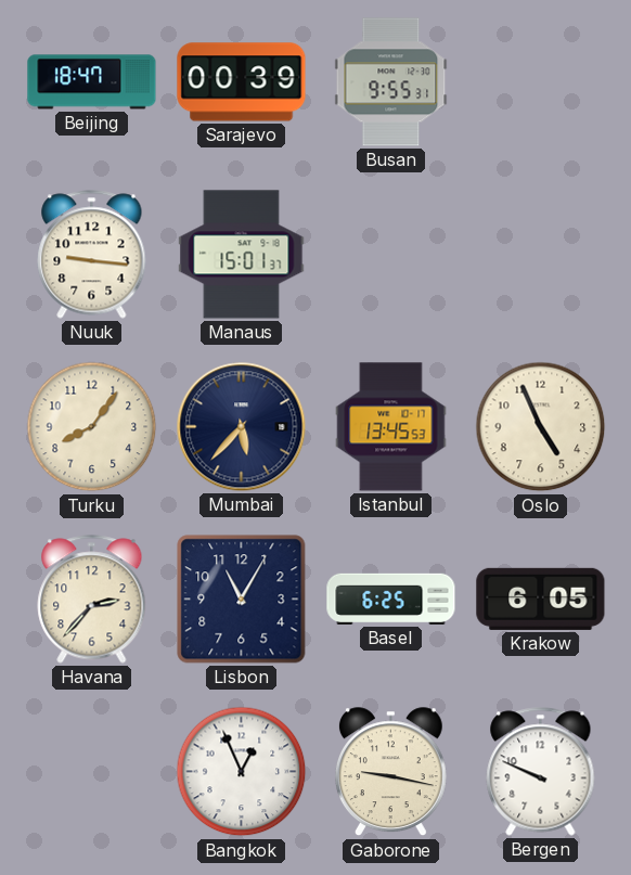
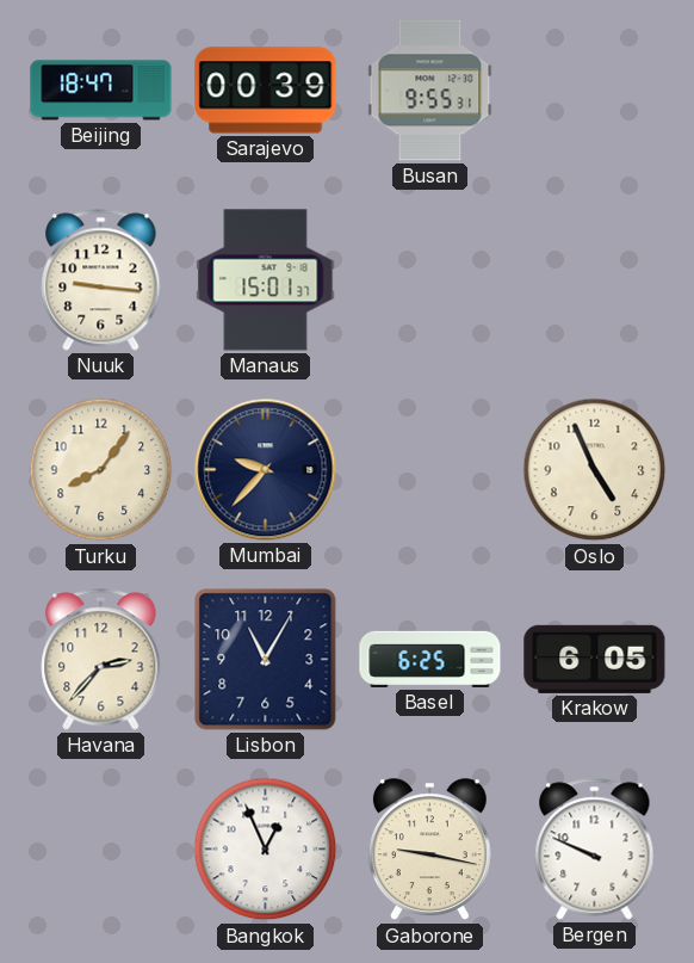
Mumbai: 5:37 -> 9:37 (266, 470)
Istanbul: 13:45 -> none (391, 427)
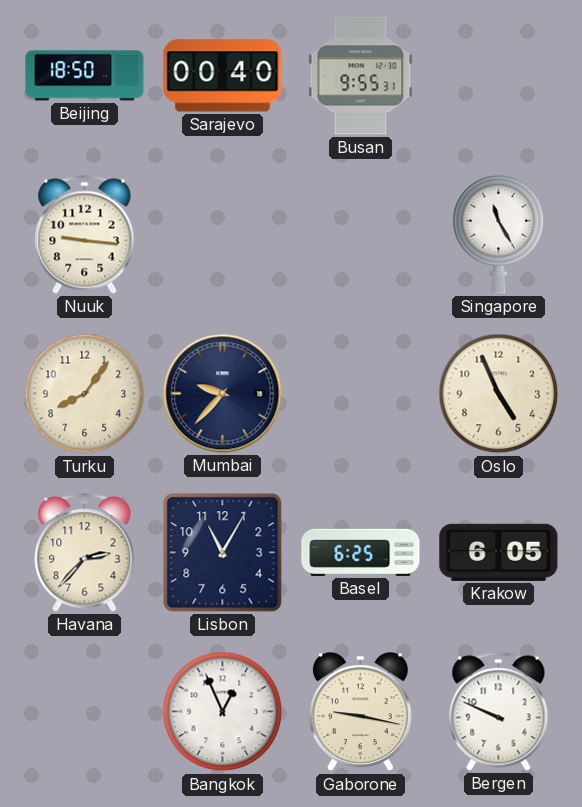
Beijing: 18:47 -> 18:50 (85, 76)
Sarajevo: 00:39 -> 00:40 (223, 76)
Manaus: 15:01 -> none (266, 280)
Singapore: none -> 11:25 (499, 234)
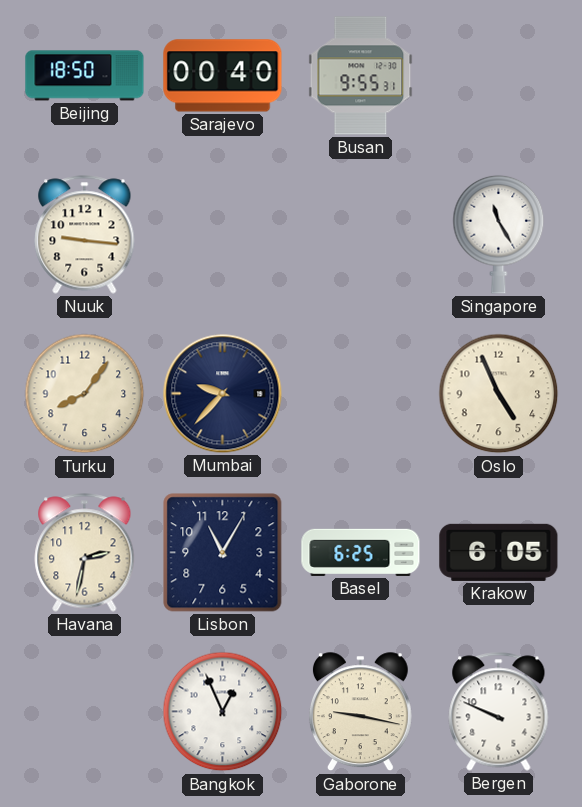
Havana: 2:37 -> 2:32 (85, 553)
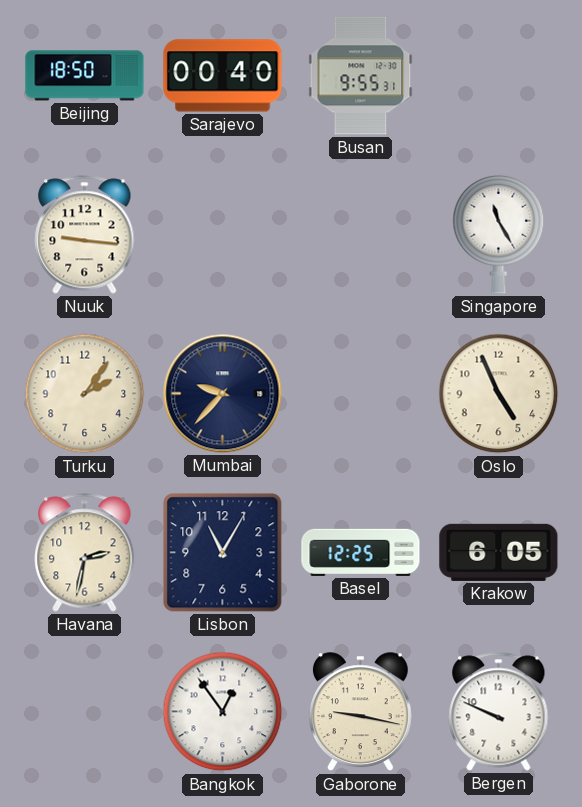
Turku: 8:06 -> 2:06 (85, 394)
Basel: 6:25 -> 12:25 (361, 552)
Bangkok: 12:56 -> 12:54 (223, 712)
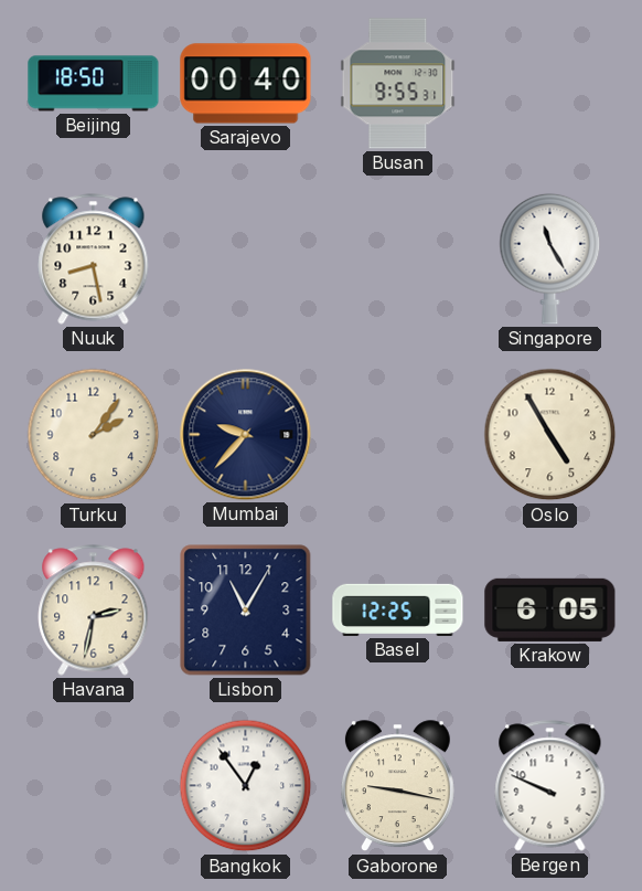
Nuuk: 9:16 -> 8:28 (94, 259)
Oslo: 4:56 -> 4:55 (550, 435)
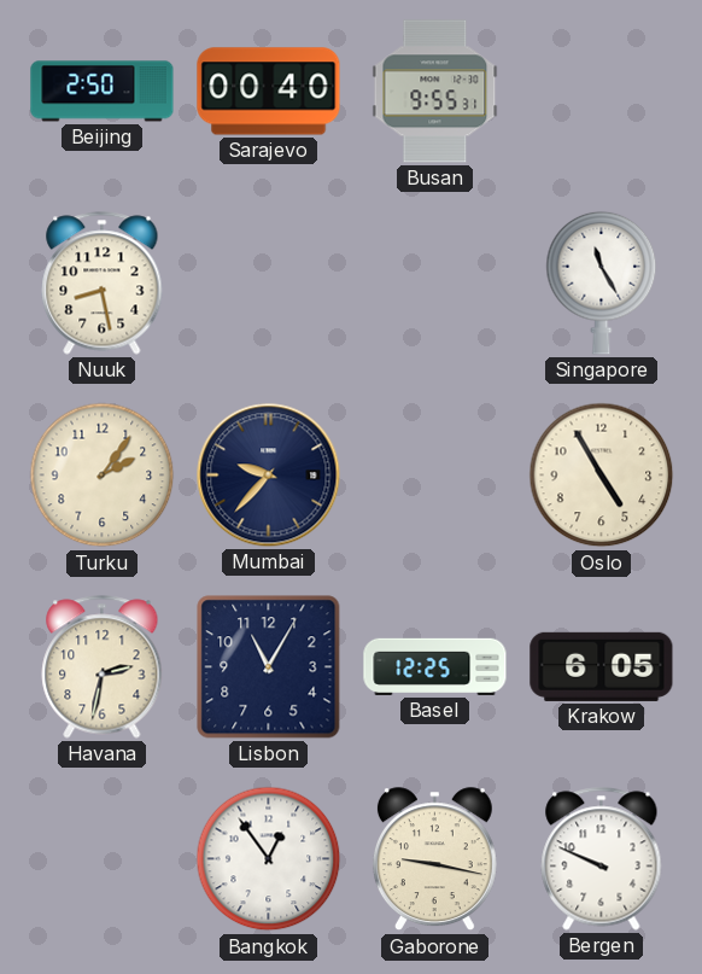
Beijing: 18:50 -> 2:50 (103, 92)
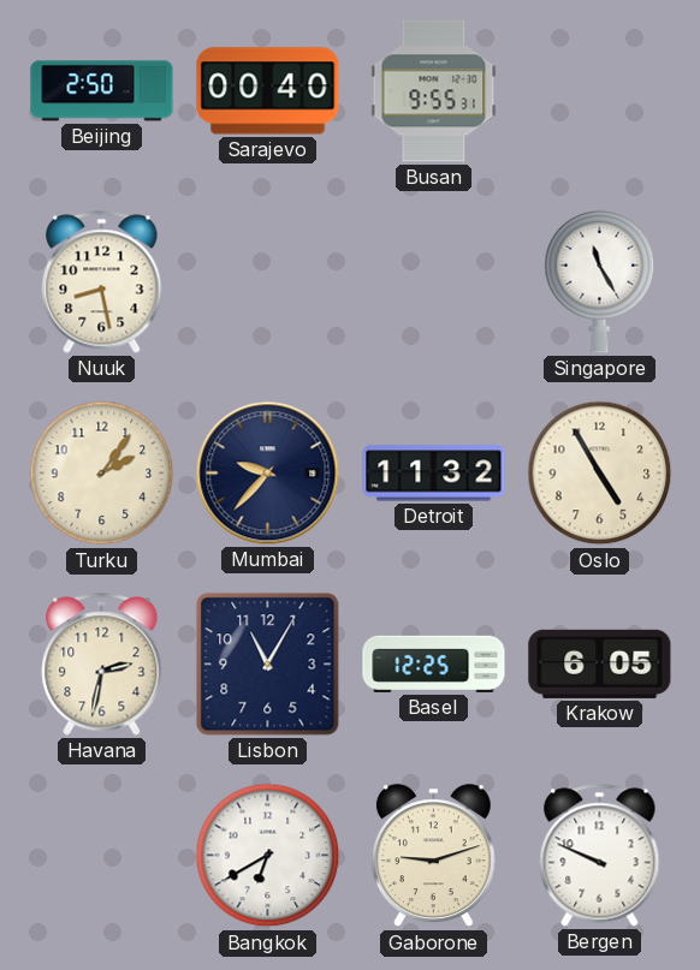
Detroit: none -> 11:32 (434, 474)
Bangkok: 12:54 -> 6:40 (268, 856)
Gaborone: 9:17 -> 9:12 (433, 856)
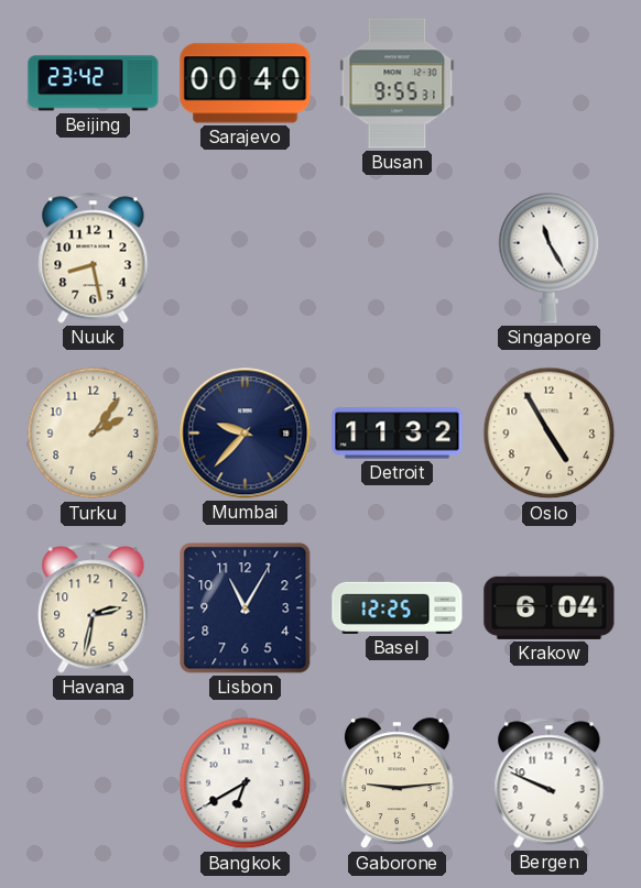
Beijing: 2:50 -> 23:42 (94, 84)
Krakow: 6:05 -> 6:04 (550, 607)
Gaborone: 9:12 -> 9:14 (396, 783)
